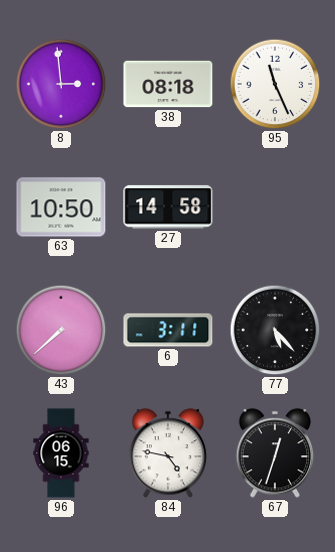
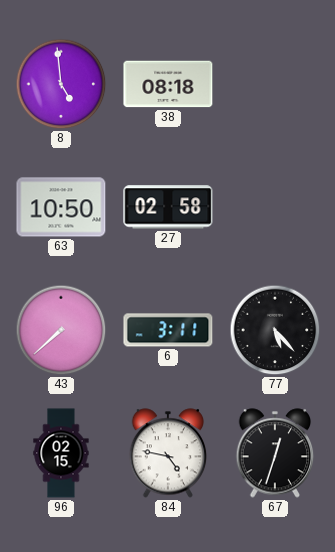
8: 2:59 -> 4:59 (61, 84)
95: 11:26 -> none (275, 84)
27: 14:58 -> 02:58 (168, 207)
96: 06:15 -> 02:15 (61, 453)
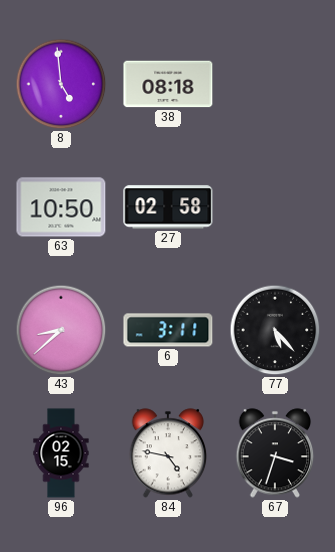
43: 7:38 -> 8:38 (61, 330)
67: 12:33 -> 3:33 (275, 453)
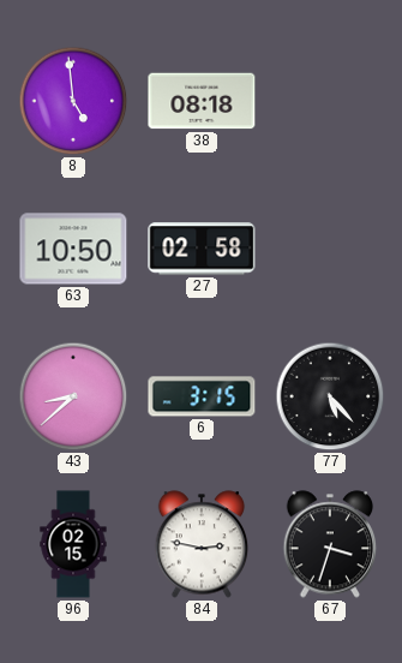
6: 3:11 -> 3:15 (202, 396)
84: 4:47 -> 2:47 (202, 544)
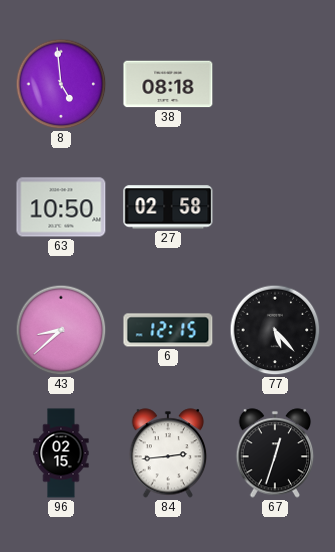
6: 3:15 -> 12:15 (168, 330)
84: 2:47 -> 2:44 (168, 453)
67: 3:33 -> 12:33 (275, 453)
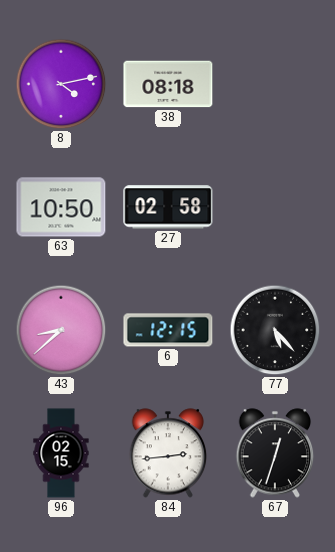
8: 4:59 -> 4:13 (61, 84)
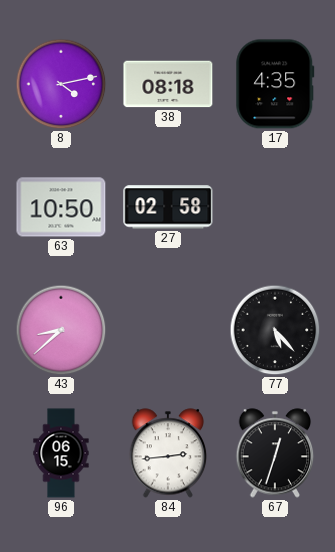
17: none -> 4:35 (275, 84)
6: 12:15 -> none (168, 330)
96: 02:15 -> 06:15 (61, 453)
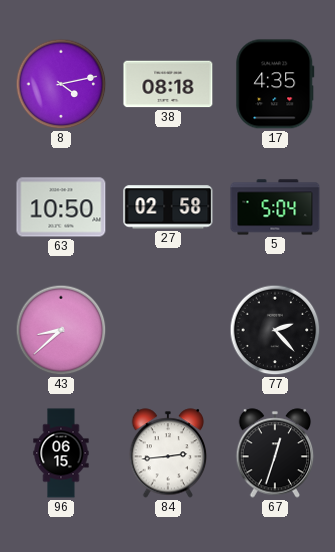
5: none -> 5:04 (275, 207)
77: 5:23 -> 2:23 (275, 330)
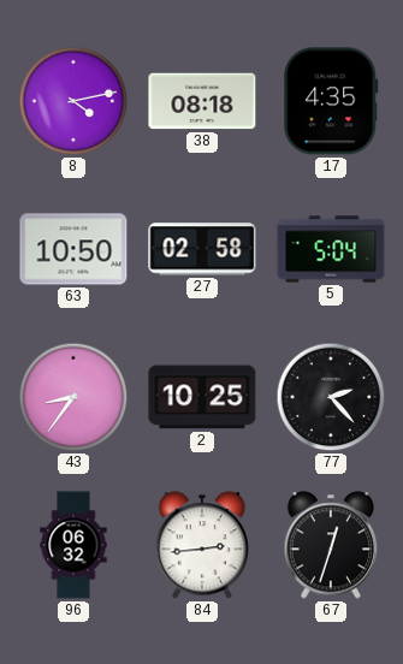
43: 8:38 -> 8:36 (73, 397)
2: none -> 10:25 (202, 397)
96: 06:15 -> 06:32 (73, 545)
